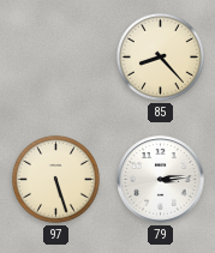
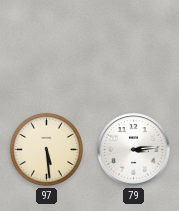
85: 8:23 -> none (160, 56)
97: 5:27 -> 5:29 (46, 149)
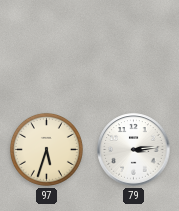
97: 5:29 -> 5:33 (46, 149)
